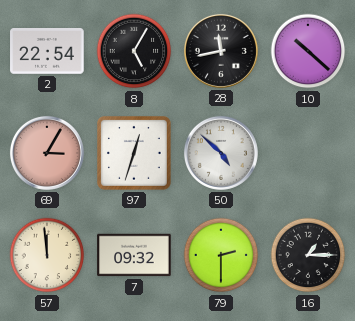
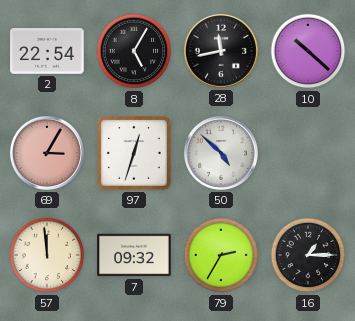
79: 2:30 -> 2:35 (221, 255)
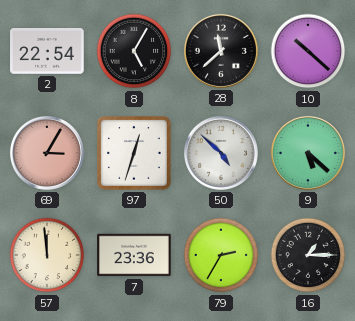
28: 11:43 -> 11:38 (221, 51)
9: none -> 5:22 (308, 153)
7: 09:32 -> 23:36 (134, 255)
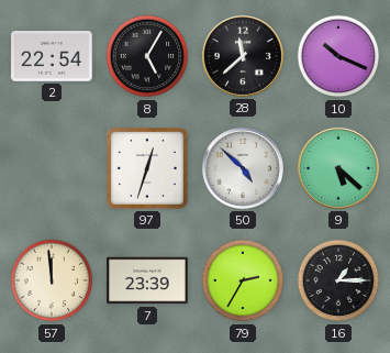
10: 10:22 -> 10:19 (338, 56)
69: 3:05 -> none (47, 153)
7: 23:36 -> 23:39 (147, 280)
